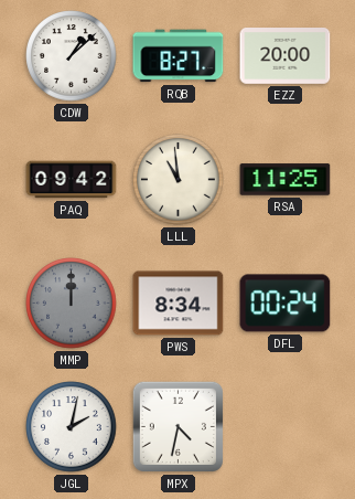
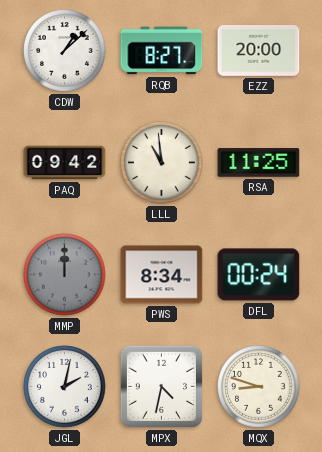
MQX: none -> 8:48 (259, 387)
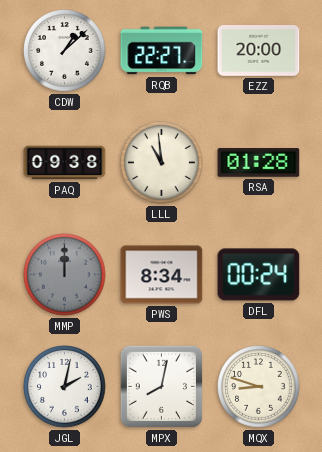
RQB: 8:27 -> 22:27 (162, 51)
PAQ: 09:42 -> 09:38 (65, 163)
RSA: 11:25 -> 01:28 (259, 163)
MPX: 4:32 -> 8:02 (161, 386)
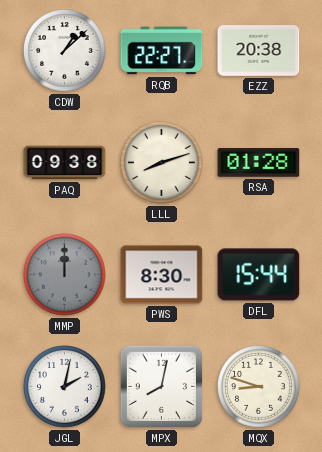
EZZ: 20:00 -> 20:38 (259, 51)
LLL: 10:59 -> 8:12 (162, 163)
PWS: 8:34 -> 8:30 (162, 275)
DFL: 00:24 -> 15:44 (259, 275)
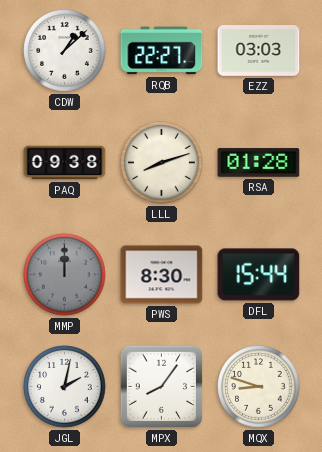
EZZ: 20:38 -> 03:03 (259, 51)
MPX: 8:02 -> 8:06 (161, 386)
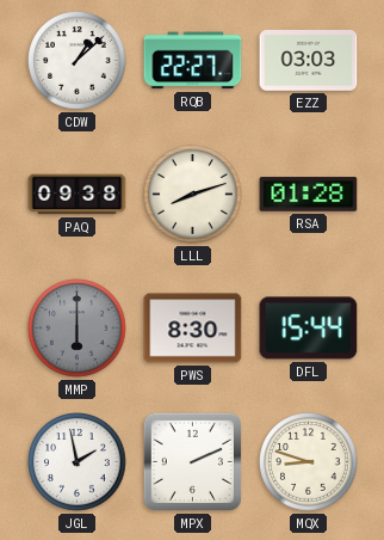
MMP: 12:00 -> 6:00 (78, 329)
JGL: 2:02 -> 1:58 (78, 462)
MPX: 8:06 -> 2:11 (192, 461)
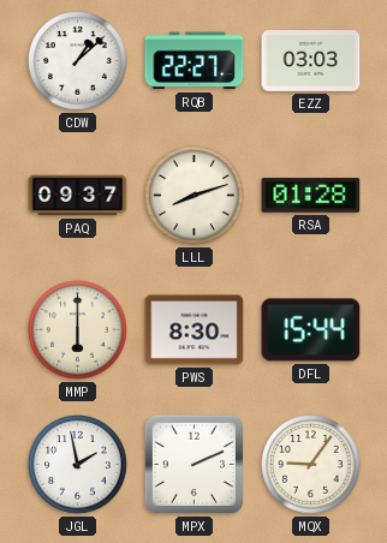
PAQ: 09:38 -> 09:37 (78, 196)
MMP dial: grey -> cream (78, 330)
MQX: 8:48 -> 9:06 (311, 465)
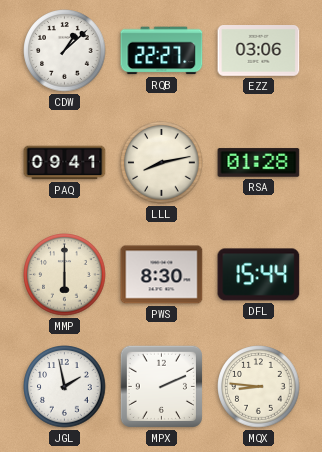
EZZ: 03:03 -> 03:06 (259, 51)
PAQ: 09:37 -> 09:41 (65, 163)
LLL: 8:12 -> 8:13 (162, 163)
MQX: 9:06 -> 8:46 (259, 387)
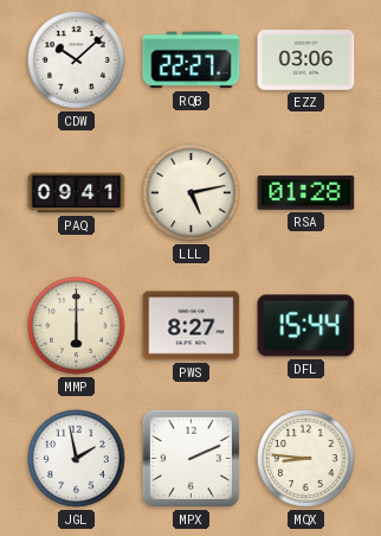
CDW: 1:08 -> 10:08 (77, 60)
LLL: 8:13 -> 5:13 (192, 193)
PWS: 8:30 -> 8:27 (192, 326)
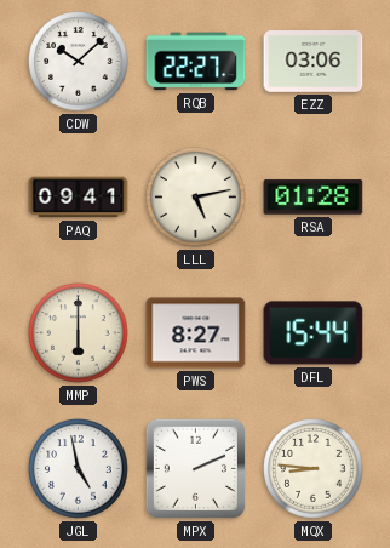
JGL: 1:58 -> 4:58 (79, 469)
